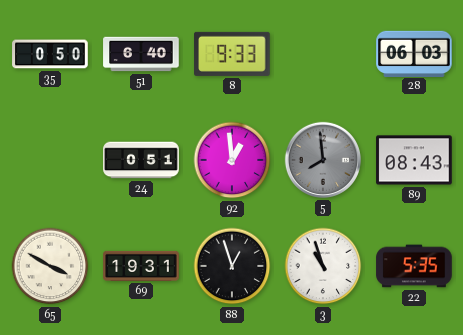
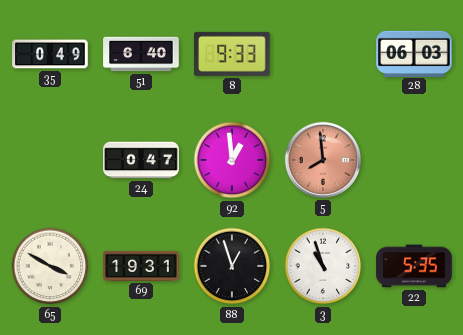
35: 0:50 -> 0:49 (50, 54)
24: 0:51 -> 0:47 (141, 160)
5 dial: grey -> salmon (323, 160)
89: 08:43 -> none (414, 160)
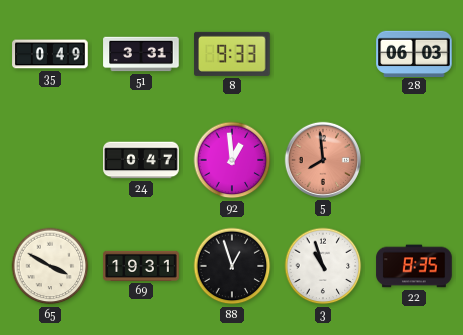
51: 6:40 -> 3:31 (141, 54)
22: 5:35 -> 8:35 (414, 266)
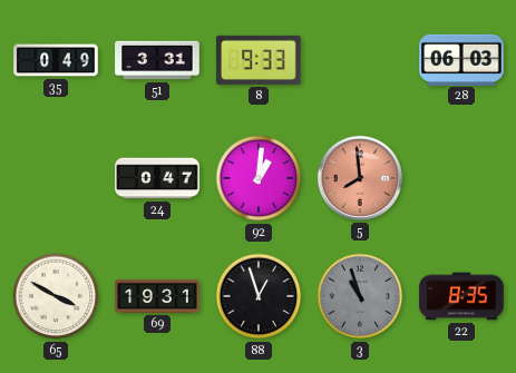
92: 12:59 -> 1:01 (259, 178)
3 dial: white -> grey (360, 296)
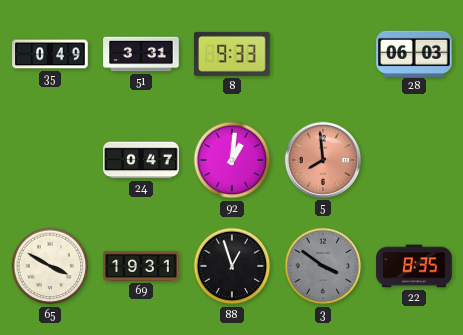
3: 10:57 -> 3:51 (323, 266)
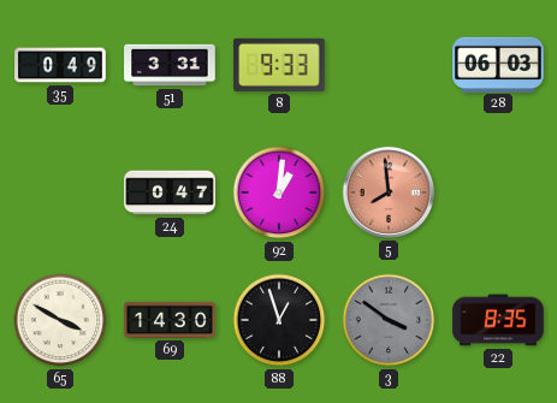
69: 19:31 -> 14:30 (170, 320)
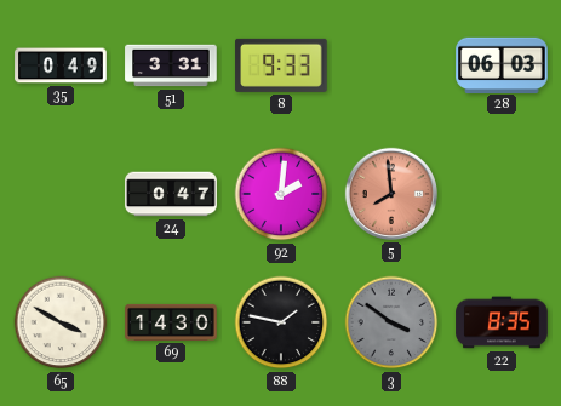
92: 1:01 -> 2:01 (281, 194)
88: 12:57 -> 1:47 (281, 322)
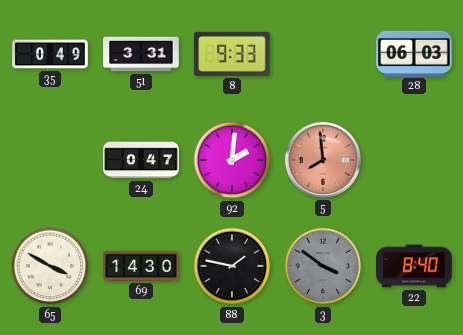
22: 8:35 -> 8:40 (414, 266)
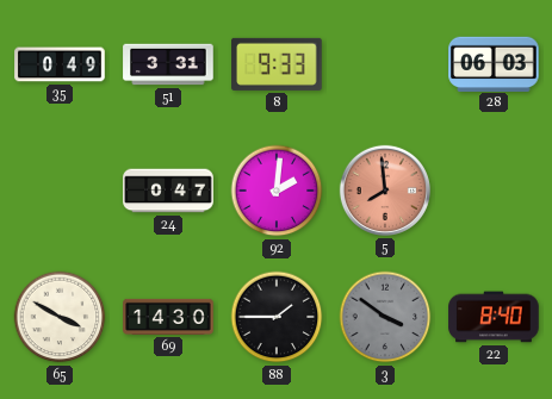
88: 1:47 -> 1:45 (277, 317)
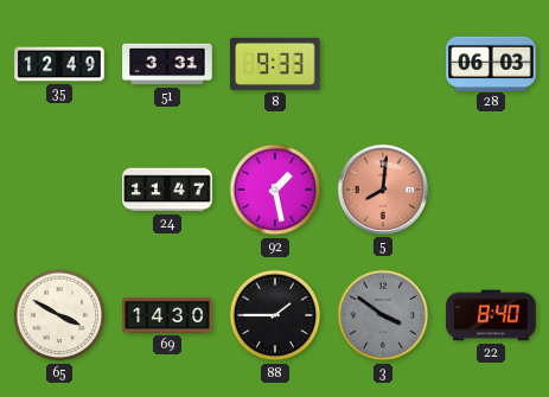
35: 0:49 -> 12:49 (59, 64)
24: 0:47 -> 11:47 (167, 190)
92: 2:01 -> 1:28 (275, 190)
5: 7:59 -> 8:01 (383, 190)
